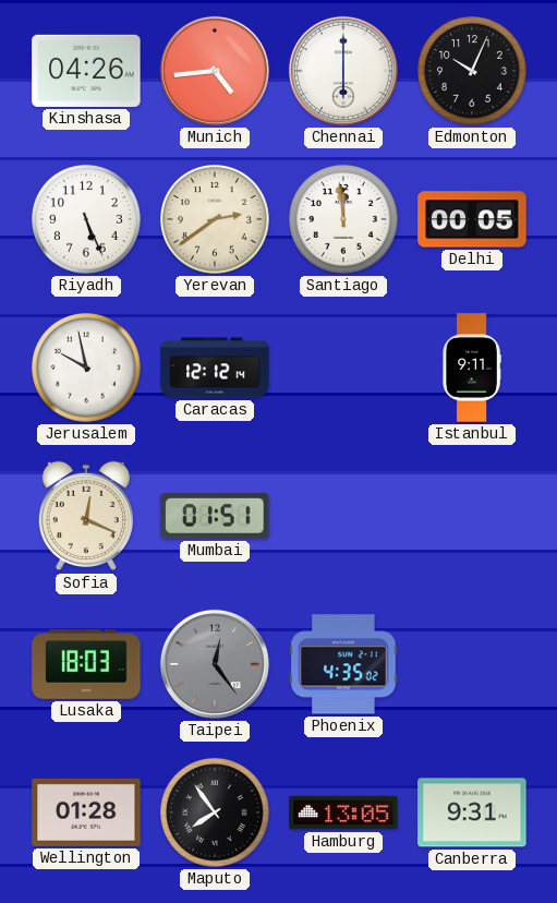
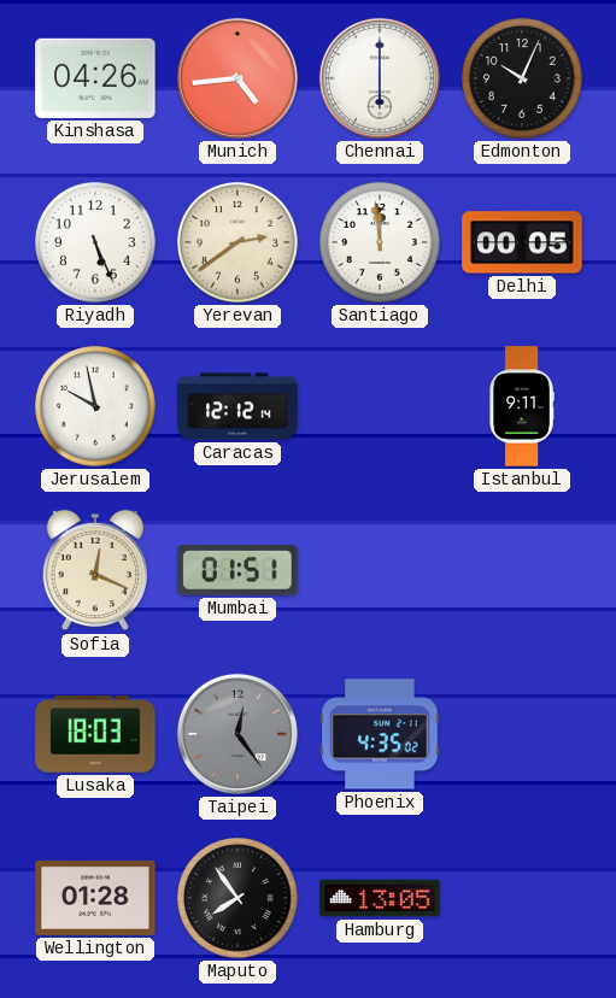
Canberra: 9:31 -> none (472, 812)
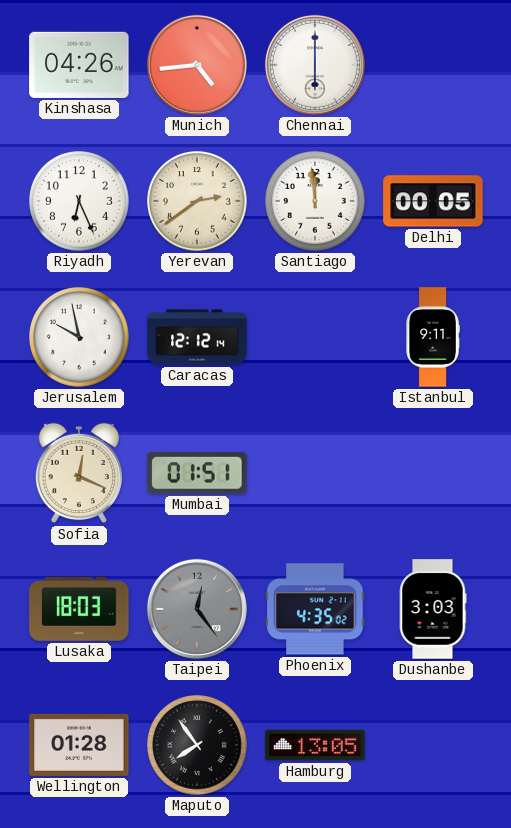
Edmonton: 10:04 -> none (522, 78)
Riyadh: 5:26 -> 6:26 (79, 201)
Dushanbe: none -> 3:03 (433, 609)
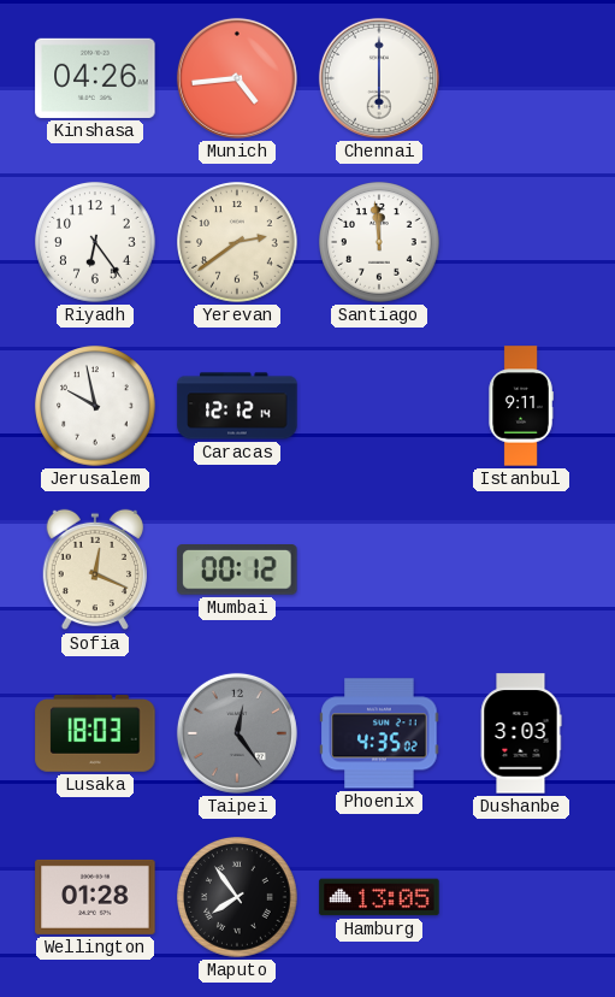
Riyadh: 6:26 -> 6:24 (95, 242)
Delhi: 00:05 -> none (433, 201)
Mumbai: 01:51 -> 00:12 (237, 571)
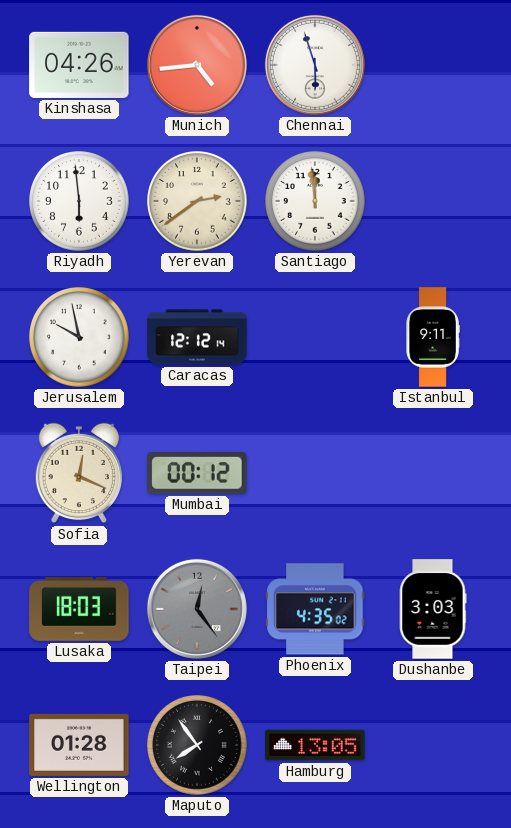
Chennai: 6:00 -> 5:57 (315, 65)
Riyadh: 6:24 -> 5:59 (79, 201)
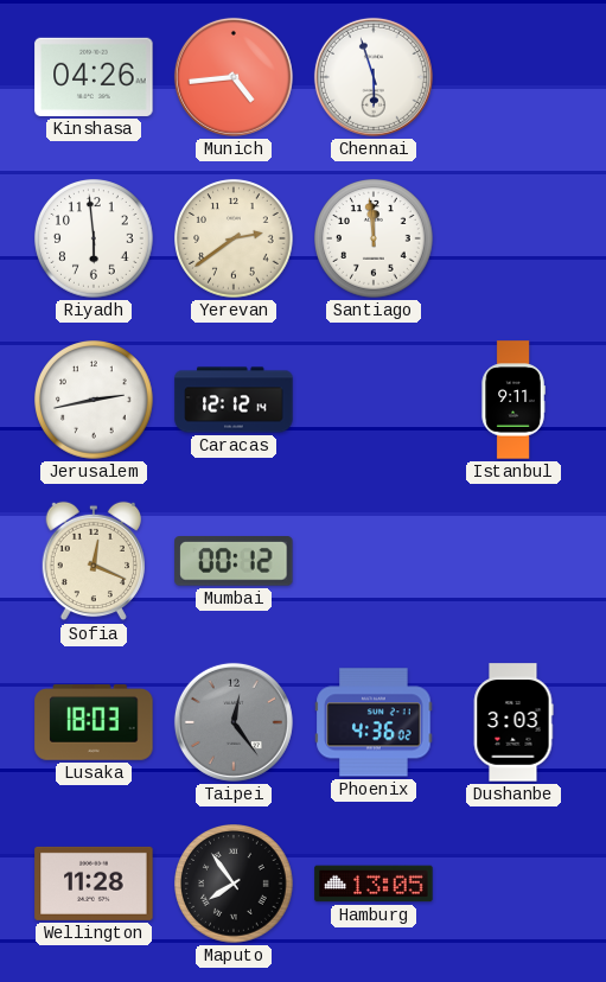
Jerusalem: 9:58 -> 2:43 (94, 400)
Phoenix: 4:35 -> 4:36 (374, 722)
Wellington: 01:28 -> 11:28 (94, 884)
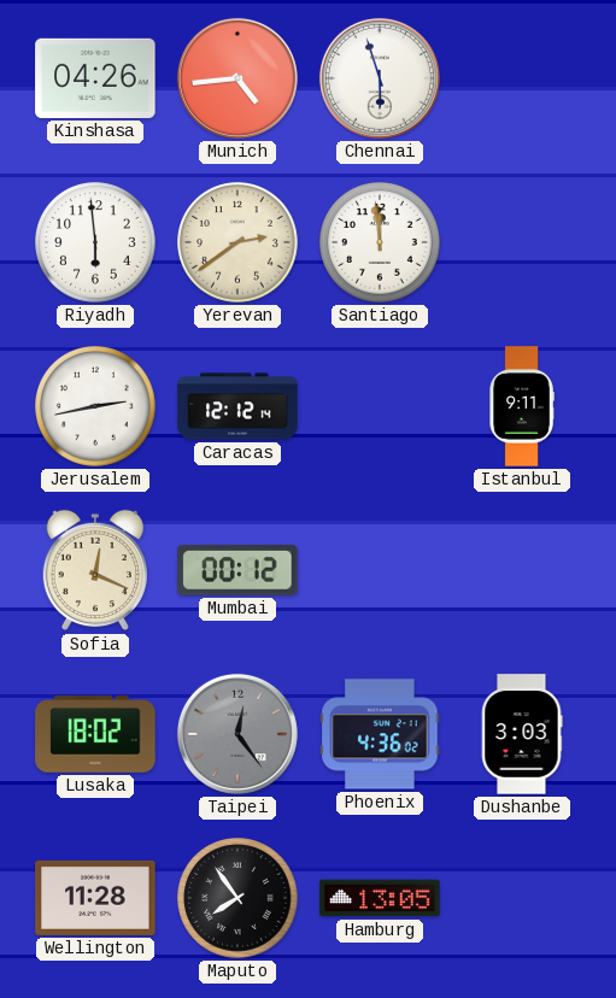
Lusaka: 18:03 -> 18:02 (95, 734)
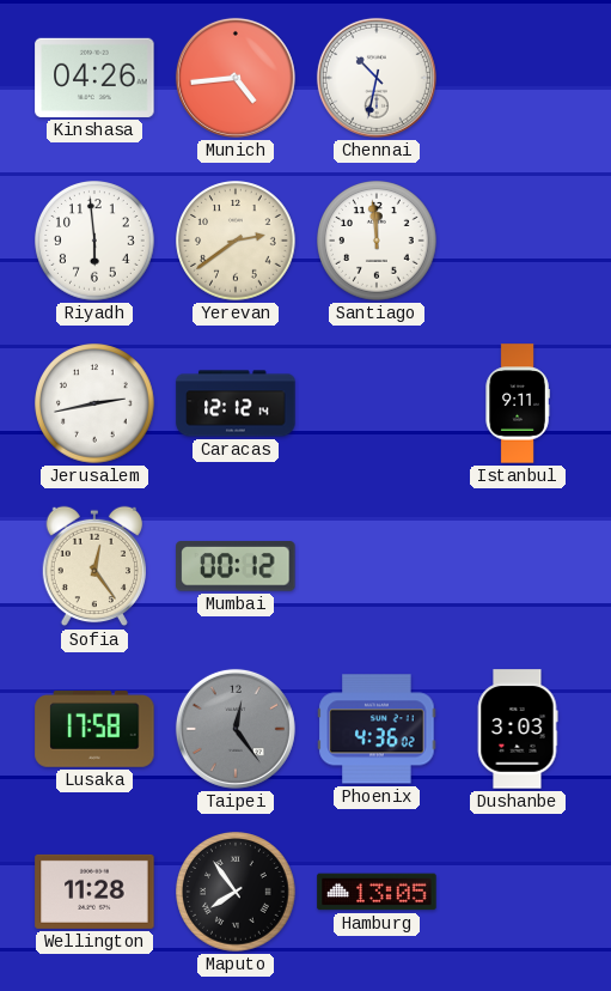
Chennai: 5:57 -> 10:32 (377, 78)
Sofia: 12:19 -> 12:24 (93, 566)
Lusaka: 18:02 -> 17:58 (94, 729)
